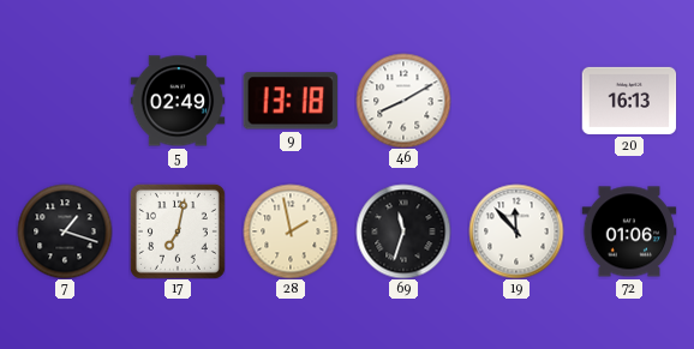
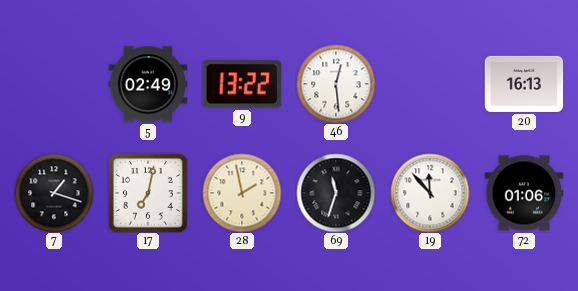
9: 13:18 -> 13:22 (242, 84)
46: 8:10 -> 12:29 (336, 84)
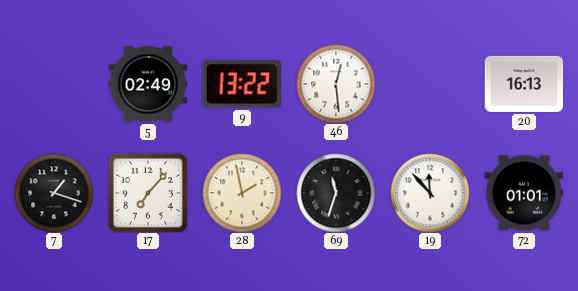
17: 7:02 -> 7:07 (148, 193)
72: 01:06 -> 01:01 (524, 193)
